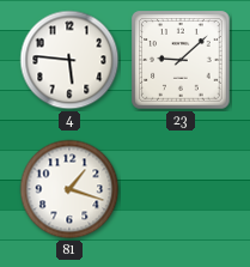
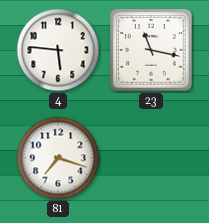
23: 9:08 -> 11:17 (151, 50)
81: 1:18 -> 7:18 (58, 158)
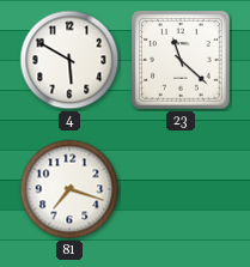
4: 5:46 -> 5:50 (69, 60)
23: 11:17 -> 11:22 (181, 60)
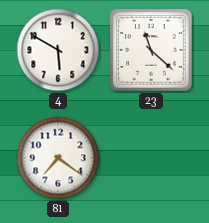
81: 7:18 -> 7:21 (58, 158)
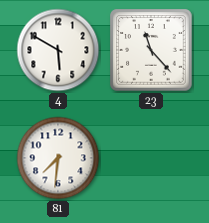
23: 11:22 -> 11:23 (151, 50)
81: 7:21 -> 7:31 (58, 158)
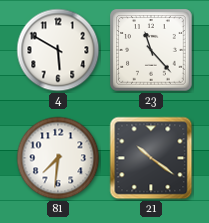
21: none -> 10:21 (151, 158)
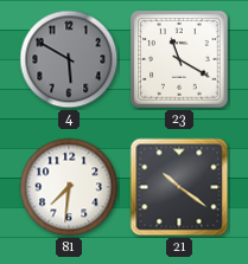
4 dial: white -> grey (69, 59)
23: 11:23 -> 11:20 (179, 59)
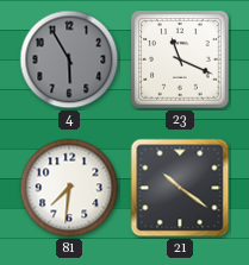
4: 5:50 -> 5:55 (69, 59)
23: 11:20 -> 11:19 (180, 59)
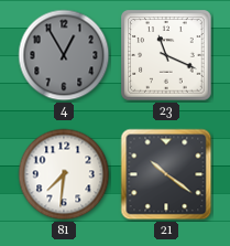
4: 5:55 -> 12:55 (64, 55)
